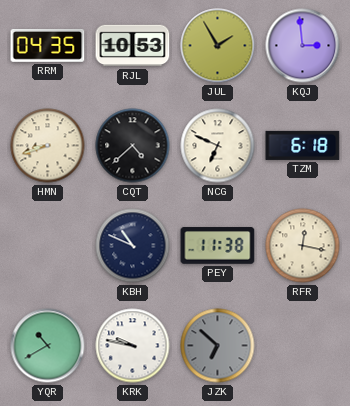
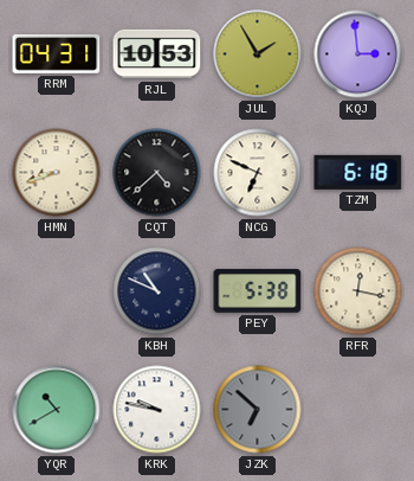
RRM: 04:35 -> 04:31 (57, 53)
PEY: 11:38 -> 5:38 (258, 291)
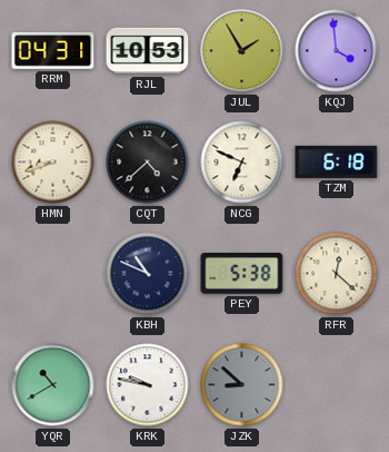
KQJ: 2:59 -> 3:59 (337, 51)
RFR: 12:17 -> 12:22 (337, 274)
JZK: 6:52 -> 8:52 (242, 385)
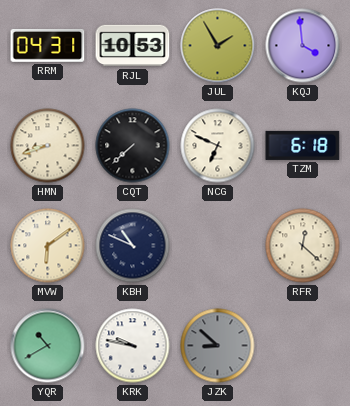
CQT: 4:38 -> 7:38 (133, 146)
MVW: none -> 6:09 (48, 246)
PEY: 5:38 -> none (242, 274)
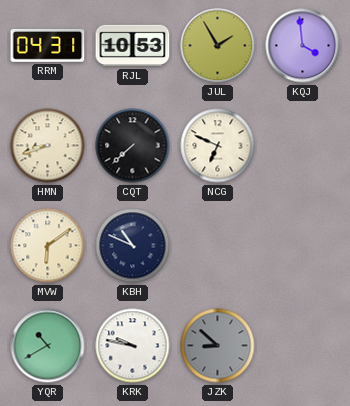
TZM: 6:18 -> none (303, 145)
RFR: 12:22 -> none (303, 246)
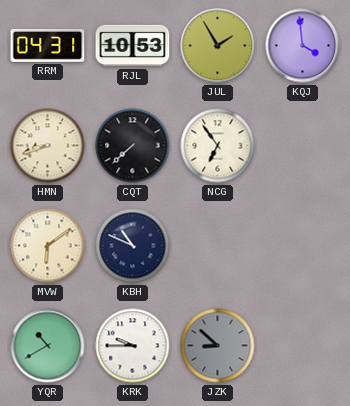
NCG: 6:49 -> 6:54 (218, 146)
KRK: 9:47 -> 9:45 (133, 346)
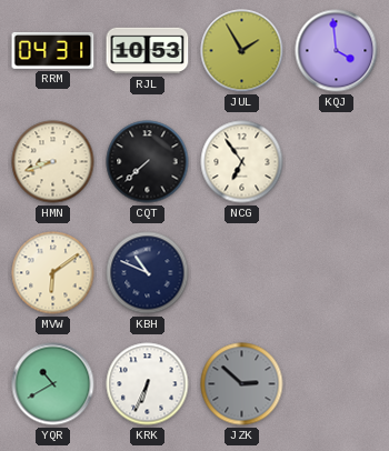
KRK: 9:45 -> 6:34 (148, 384)
JZK: 8:52 -> 2:52 (242, 384)
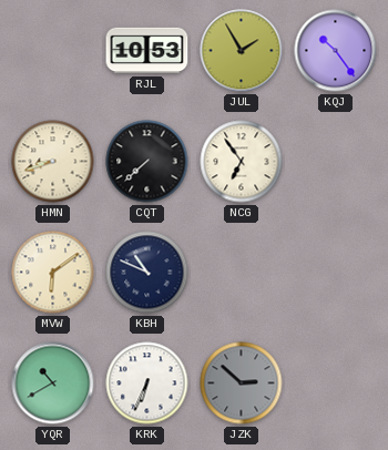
RRM: 04:31 -> none (53, 50)
KQJ: 3:59 -> 10:24 (336, 51)
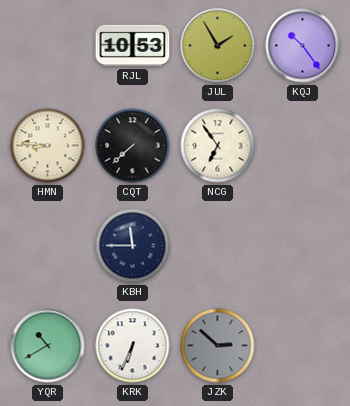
HMN: 8:42 -> 8:46 (48, 146)
MVW: 6:09 -> none (53, 273)
KBH: 10:49 -> 11:45 (133, 246)
